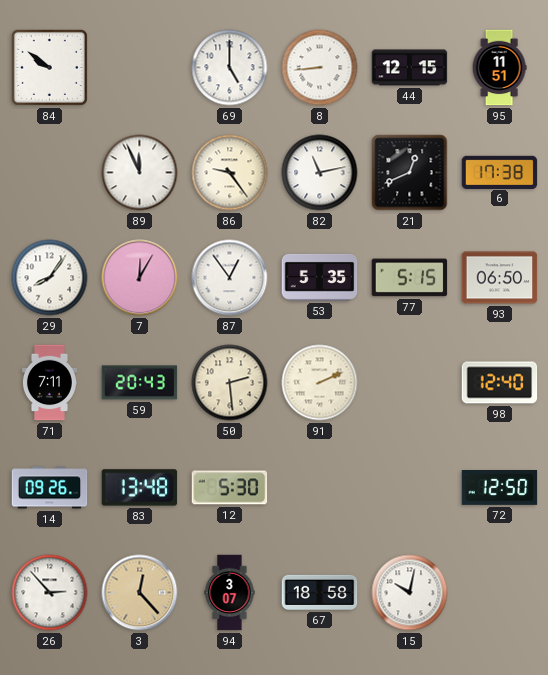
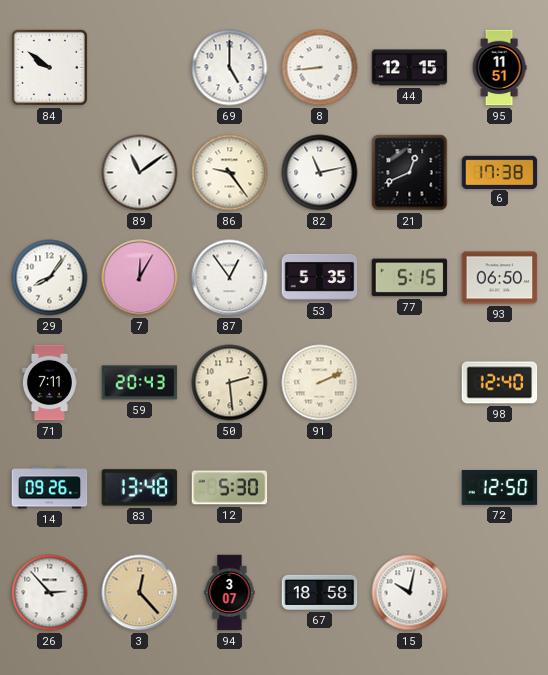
89: 11:56 -> 11:09 (140, 173)
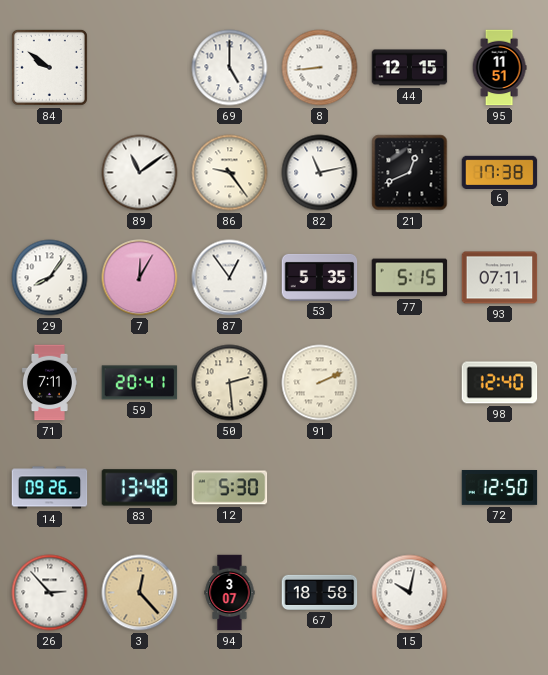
93: 06:50 -> 07:11 (500, 278)
59: 20:43 -> 20:41 (140, 383)
